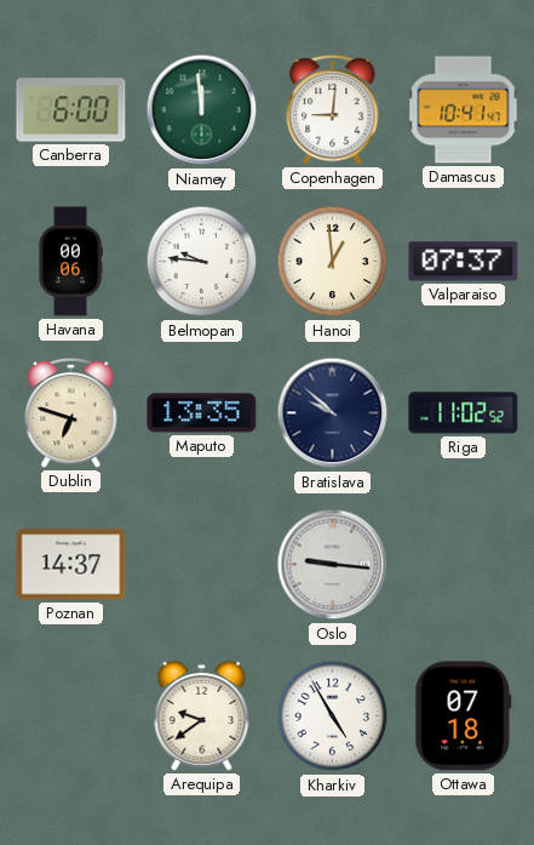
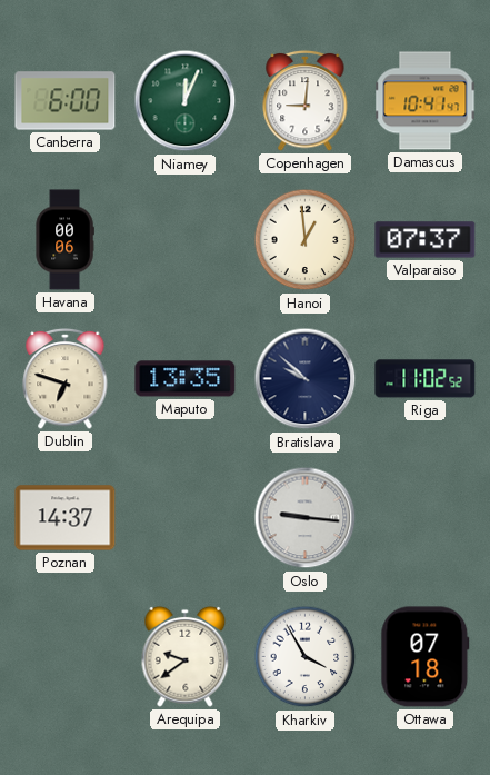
Niamey: 11:59 -> 12:04 (186, 101)
Belmopan: 9:46 -> none (202, 262)
Kharkiv: 4:55 -> 3:55 (306, 657)
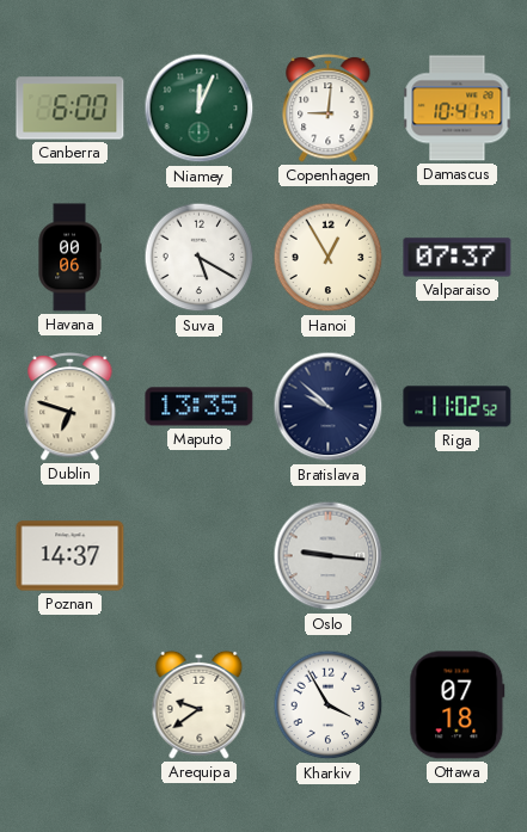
Suva: none -> 5:20 (200, 258)
Hanoi: 12:59 -> 12:55 (329, 258)
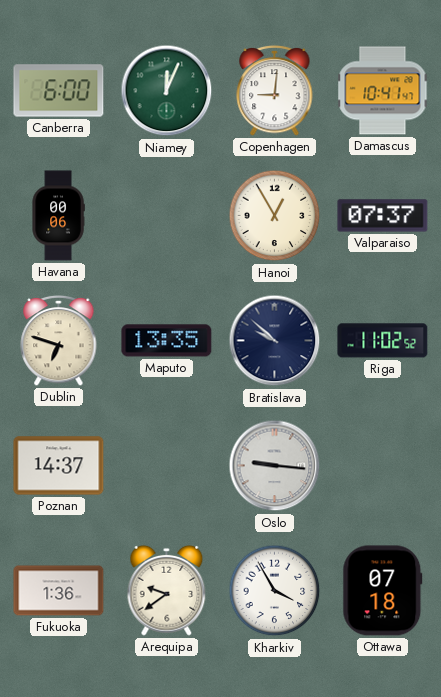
Suva: 5:20 -> none (200, 258)
Fukuoka: none -> 1:36 (59, 591)
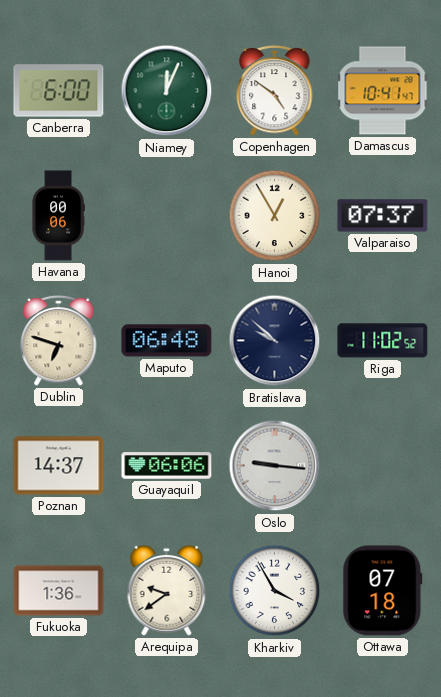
Copenhagen: 9:01 -> 4:51 (275, 90)
Maputo: 13:35 -> 06:48 (167, 341)
Guayaquil: none -> 06:06 (167, 466)
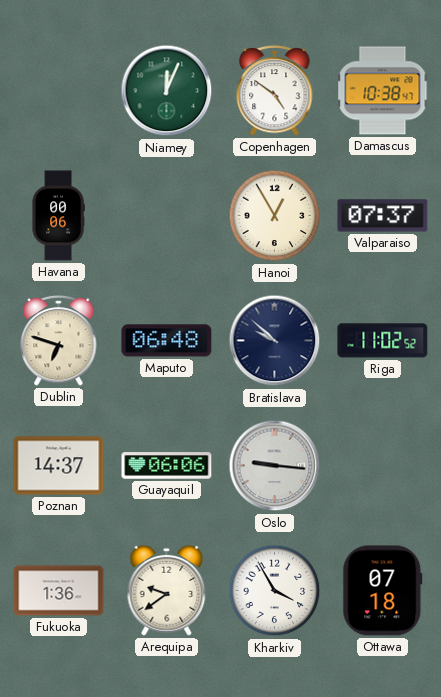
Canberra: 6:00 -> none (59, 91)
Damascus: 10:41 -> 10:38 (383, 91)
